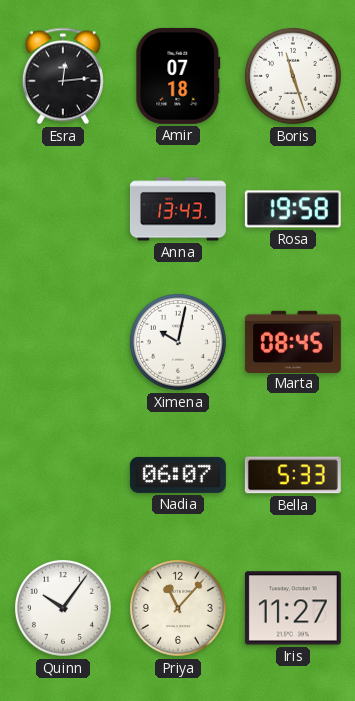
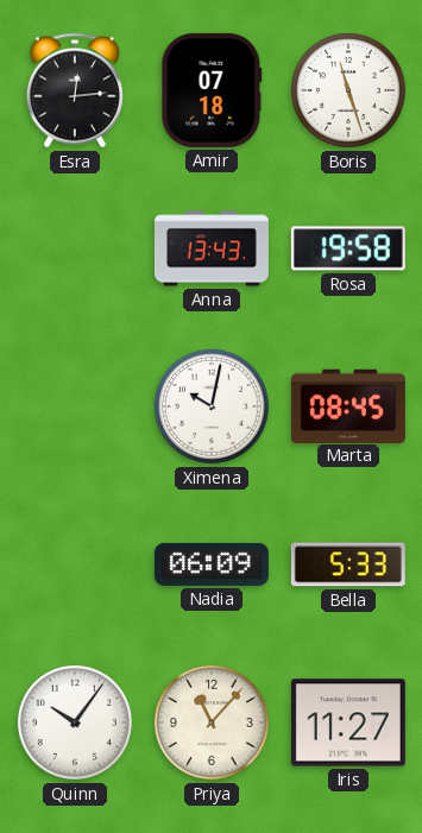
Nadia: 06:07 -> 06:09 (212, 564)
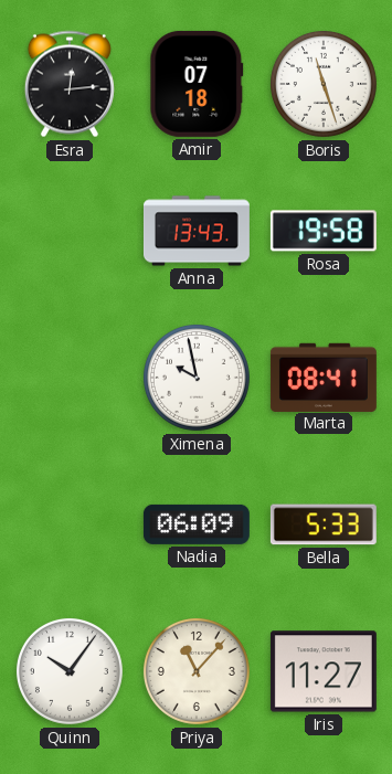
Ximena: 10:02 -> 9:58 (197, 378)
Marta: 08:45 -> 08:41 (324, 377)
